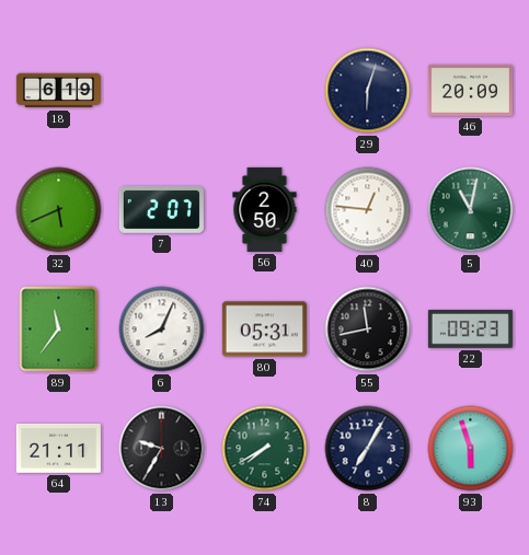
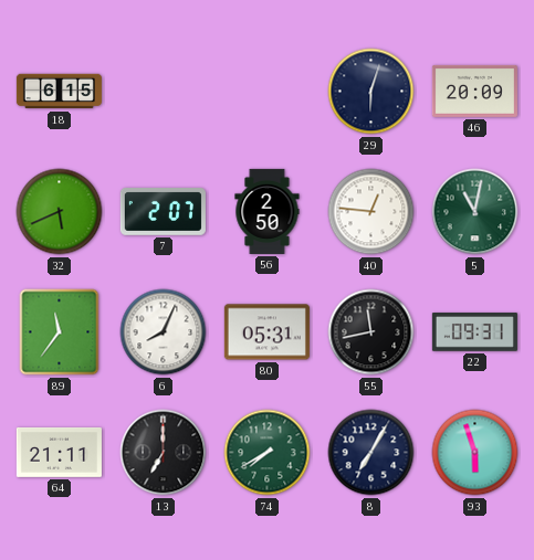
18: 6:19 -> 6:15 (59, 92)
22: 09:23 -> 09:31 (474, 332)
13: 9:35 -> 7:00 (164, 453)
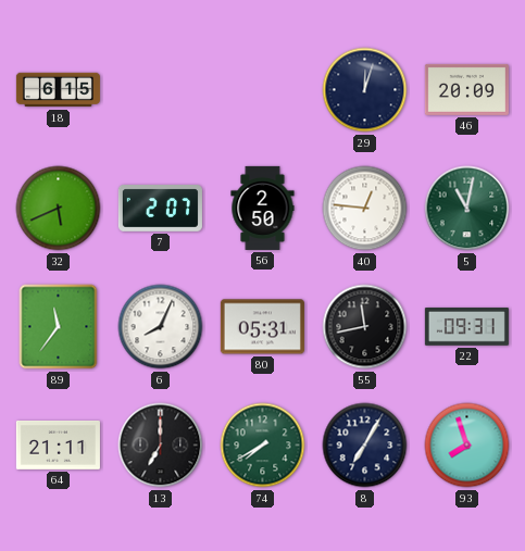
29: 6:03 -> 12:03 (365, 90)
93: 5:57 -> 7:57 (467, 446)
